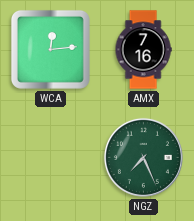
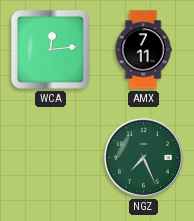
AMX: 7:16 -> 7:11 (143, 50)
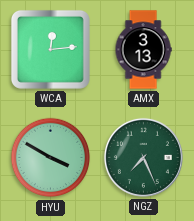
AMX: 7:11 -> 3:13 (143, 50)
HYU: none -> 3:50 (51, 158)
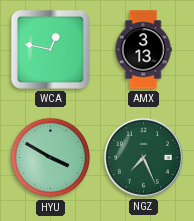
WCA: 12:14 -> 12:47 (50, 49)
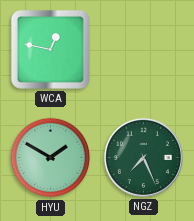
AMX: 3:13 -> none (143, 50)
HYU: 3:50 -> 1:50 (51, 158)
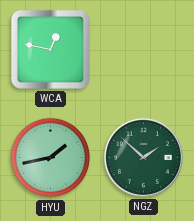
HYU: 1:50 -> 1:43 (51, 158)
NGZ: 7:26 -> 1:52 (143, 157)
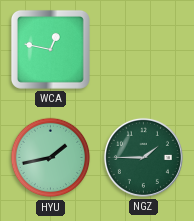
NGZ: 1:52 -> 1:45 (143, 157)
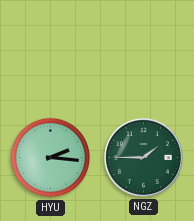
WCA: 12:47 -> none (50, 49)
HYU: 1:43 -> 2:16 (51, 158)
